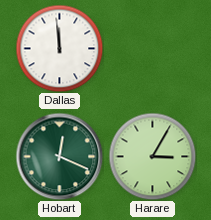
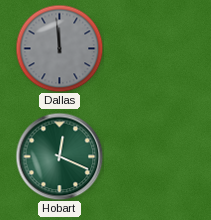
Dallas dial: white -> grey (59, 48)
Harare: 3:05 -> none (152, 156)
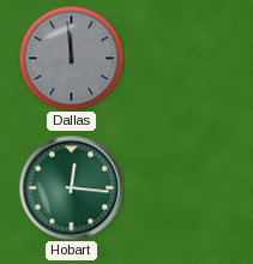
Hobart: 12:19 -> 12:16 (71, 187)
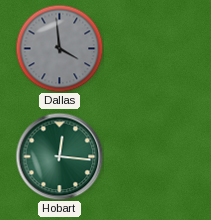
Dallas: 11:59 -> 3:59 (59, 48)
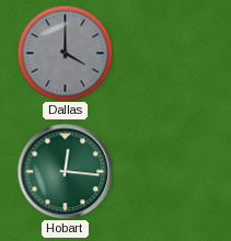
Dallas: 3:59 -> 4:00 (65, 53)
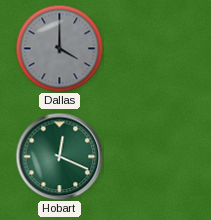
Hobart: 12:16 -> 12:19 (59, 156)
